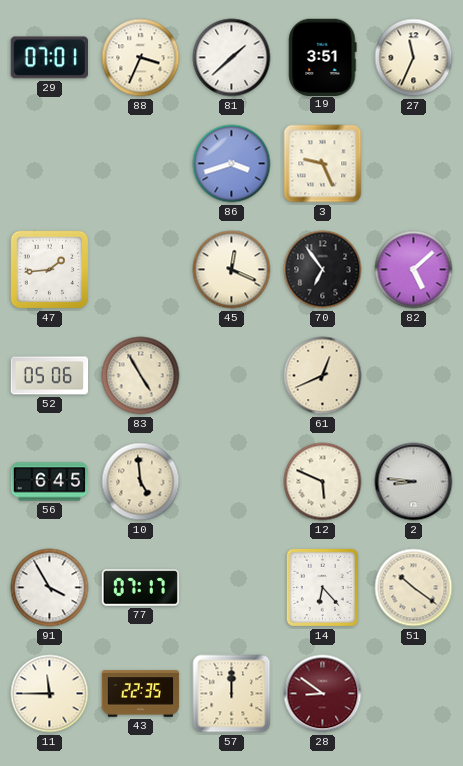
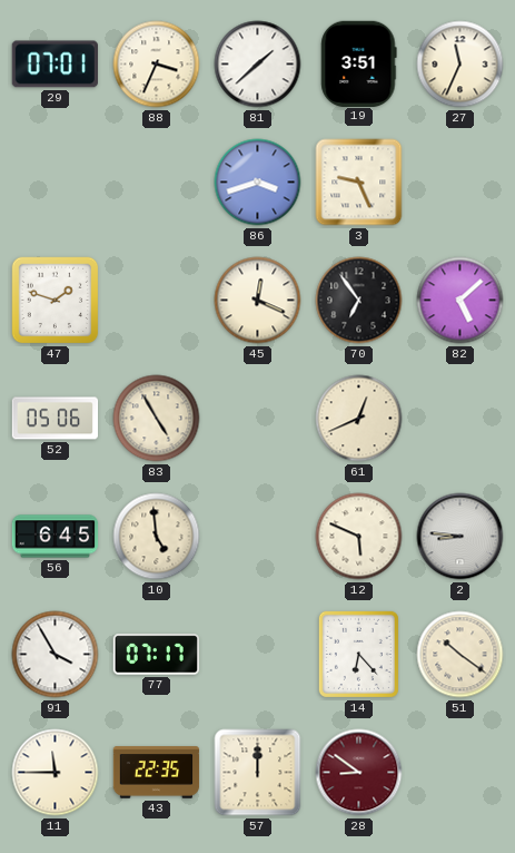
47: 1:44 -> 1:48 (56, 301)
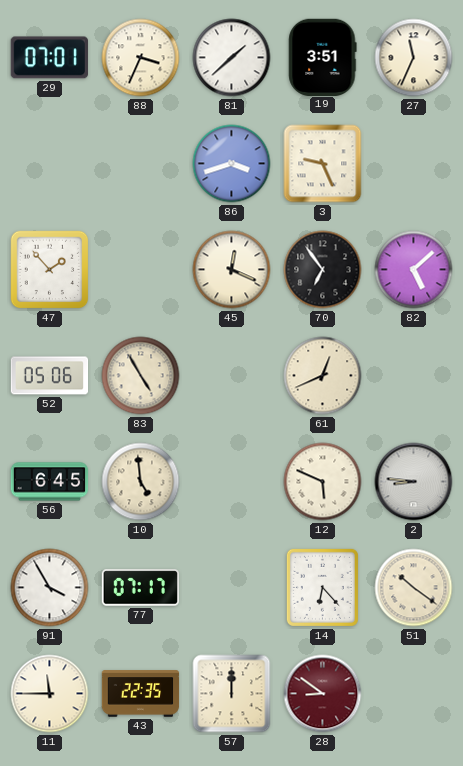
47: 1:48 -> 1:53 (50, 270)
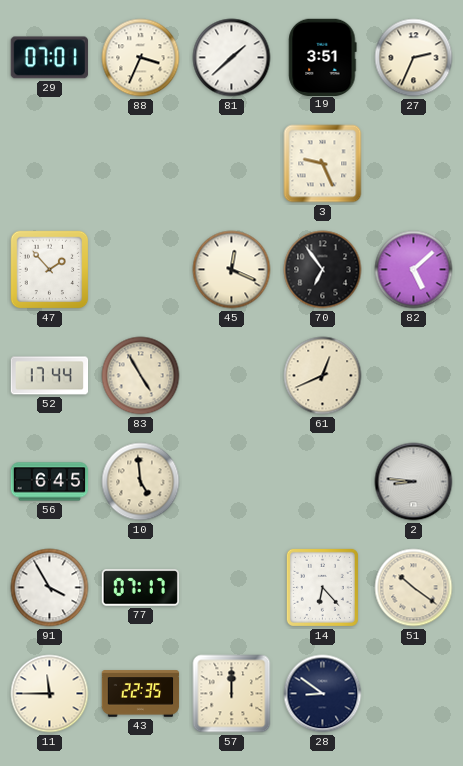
27: 11:34 -> 2:34 (414, 58)
86: 3:42 -> none (232, 164)
52: 05:06 -> 17:44 (50, 376)
12: 5:49 -> none (323, 482)
28 dial: burgundy -> navy (323, 694)
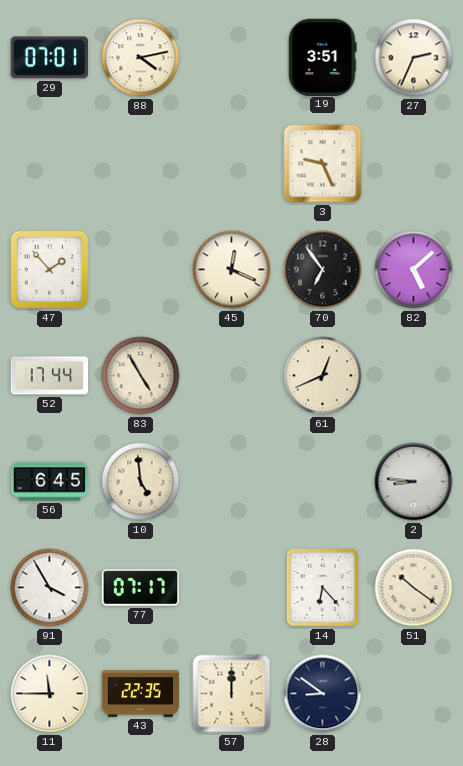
88: 3:34 -> 4:13 (141, 58)
81: 1:38 -> none (232, 58)
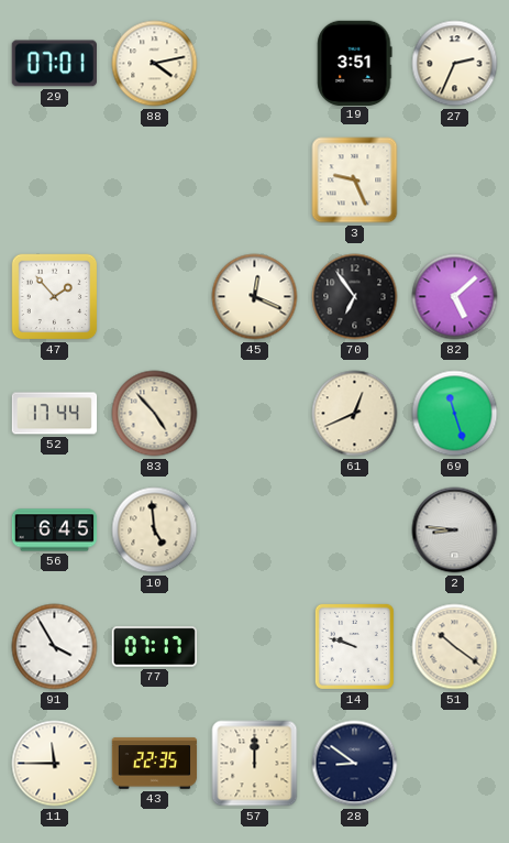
83: 4:55 -> 4:53 (155, 414)
69: none -> 11:27 (455, 414)
14: 6:23 -> 9:48 (354, 646)
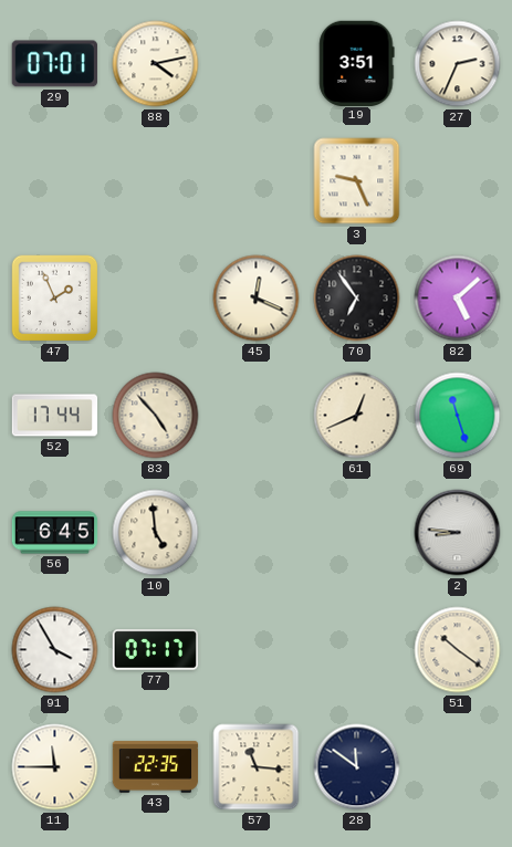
47: 1:53 -> 1:56 (55, 299)
14: 9:48 -> none (354, 646)
57: 12:00 -> 11:16 (257, 767)
28: 8:51 -> 11:51 (357, 767)
